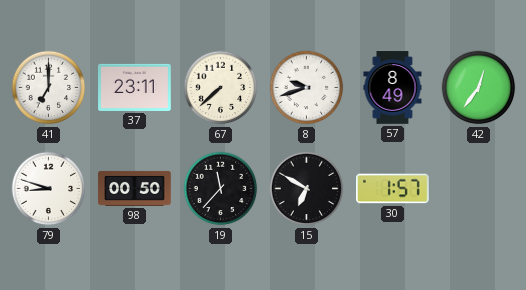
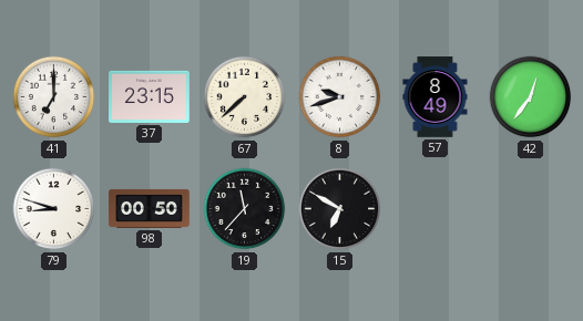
37: 23:11 -> 23:15 (150, 96)
30: 1:57 -> none (393, 189)
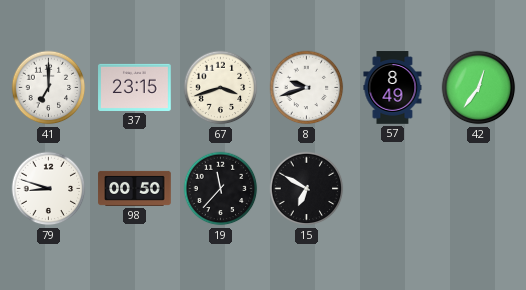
67: 7:38 -> 3:42 (221, 88)
